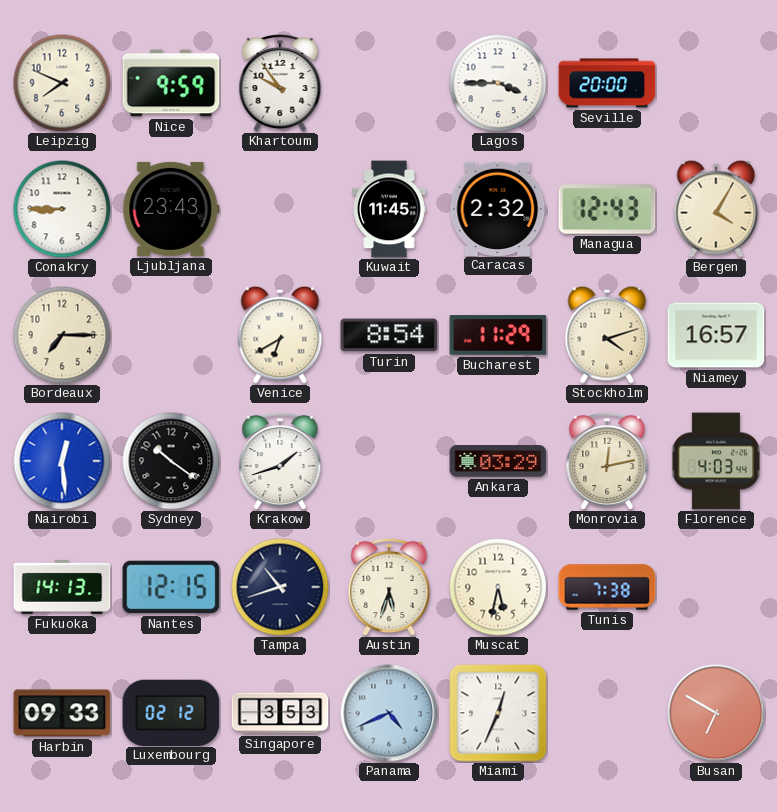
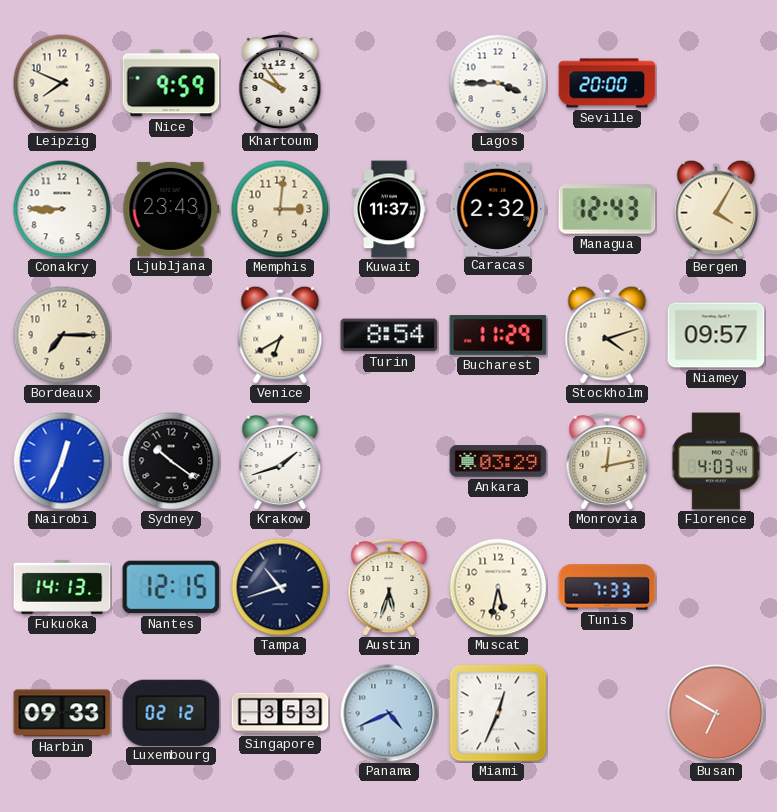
Memphis: none -> 3:01 (280, 209)
Kuwait: 11:45 -> 11:37 (389, 209)
Niamey: 16:57 -> 09:57 (716, 335)
Nairobi: 12:29 -> 12:34 (62, 461)
Tunis: 7:38 -> 7:33 (607, 587)
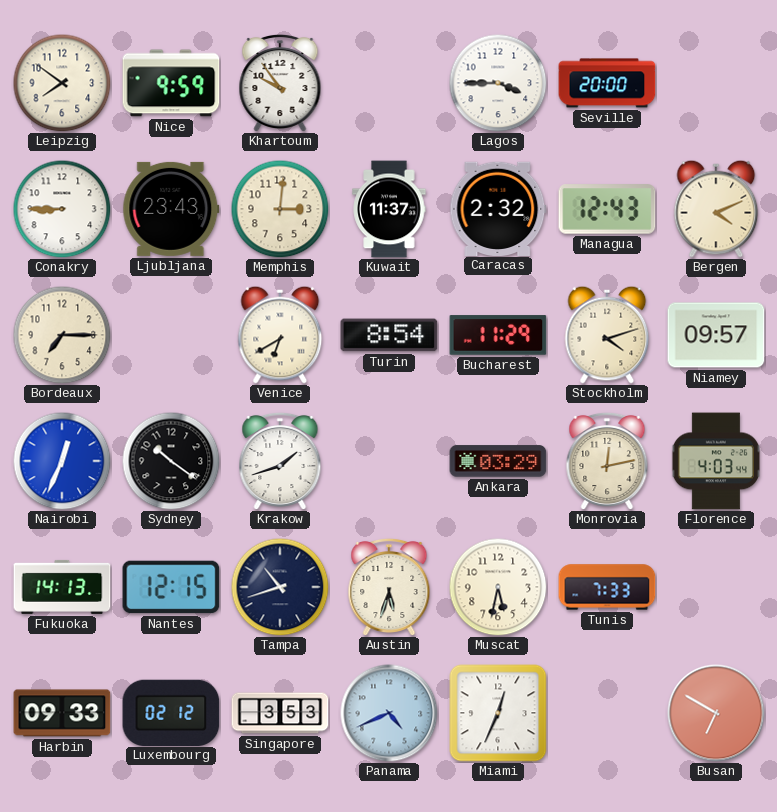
Leipzig: 7:49 -> 7:51 (62, 83)
Bergen: 4:05 -> 4:11 (716, 209)
